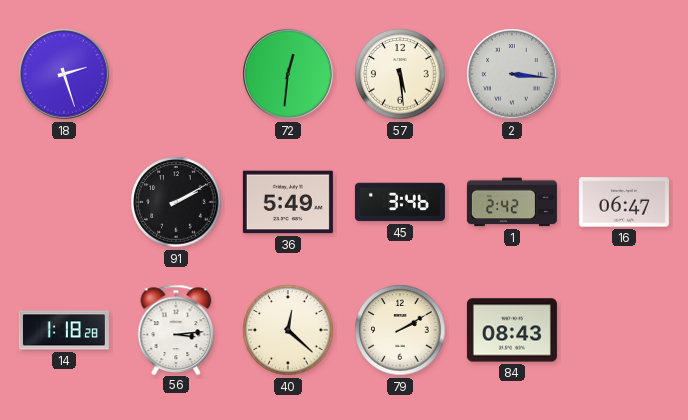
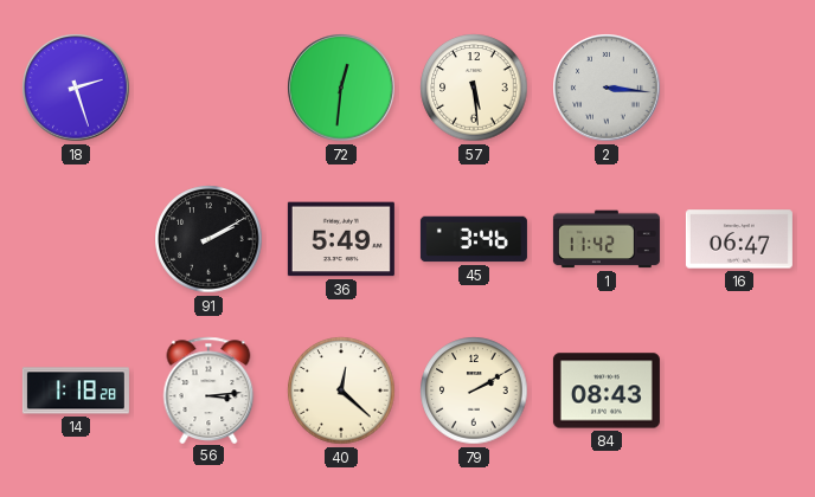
1: 2:42 -> 11:42 (607, 239)
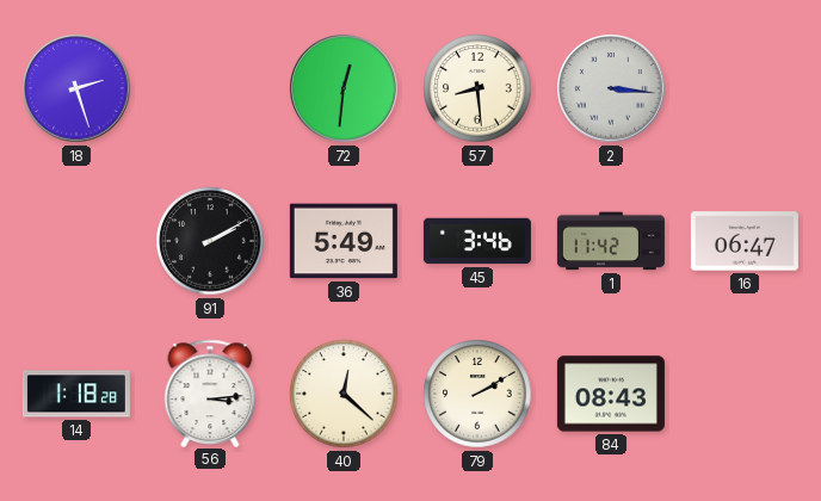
57: 5:29 -> 8:29 (477, 88)
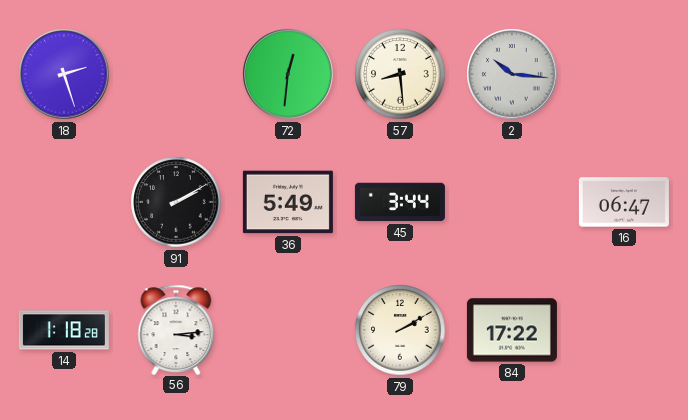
2: 3:16 -> 10:16 (512, 74)
45: 3:46 -> 3:44 (400, 202)
1: 11:42 -> none (611, 241)
40: 12:22 -> none (344, 394)
84: 08:43 -> 17:22 (512, 330)
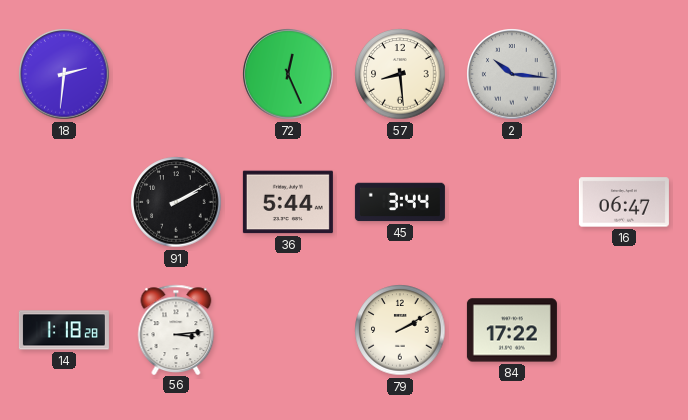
18: 2:27 -> 2:31 (64, 74)
72: 12:31 -> 12:26 (288, 74)
36: 5:49 -> 5:44 (288, 202)
